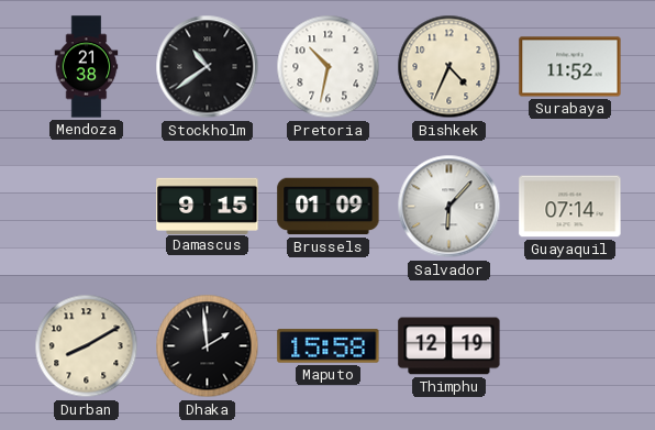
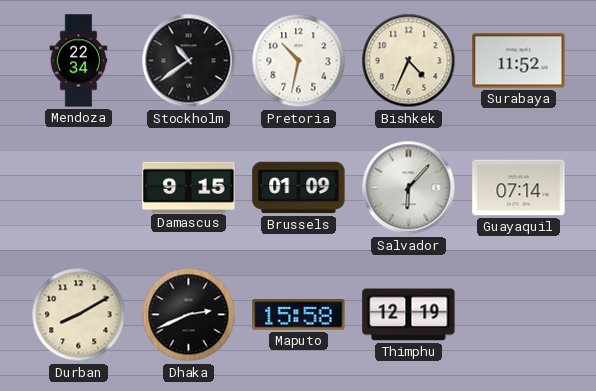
Mendoza: 21:38 -> 22:34 (79, 61)
Dhaka: 1:59 -> 2:41 (189, 315)
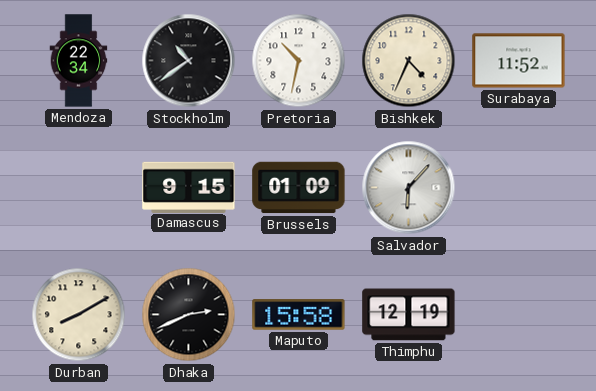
Guayaquil: 07:14 -> none (519, 188)
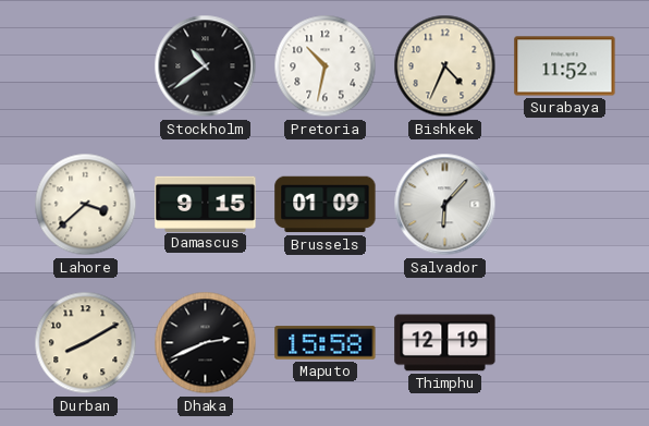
Mendoza: 22:34 -> none (79, 61)
Lahore: none -> 3:38 (86, 205)
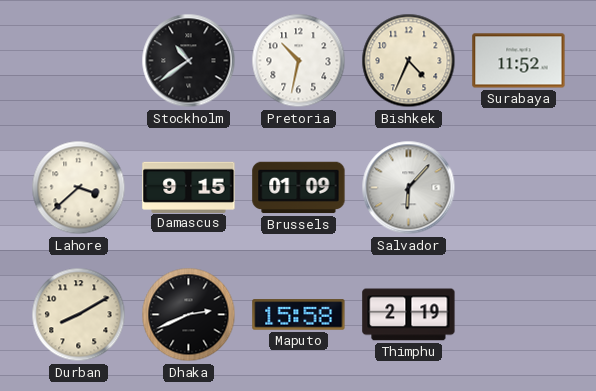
Thimphu: 12:19 -> 2:19 (409, 315)
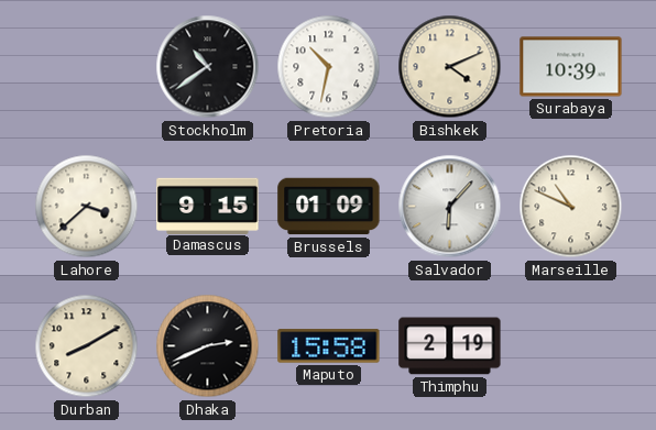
Bishkek: 4:34 -> 4:11 (450, 67)
Surabaya: 11:52 -> 10:39 (571, 67)
Marseille: none -> 10:49 (571, 207)
